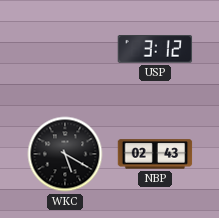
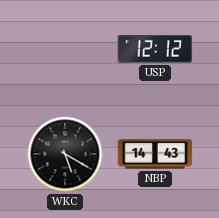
USP: 3:12 -> 12:12 (155, 50)
NBP: 02:43 -> 14:43 (155, 154)
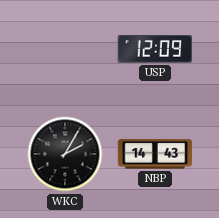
USP: 12:12 -> 12:09 (155, 50)
WKC: 5:20 -> 2:05 (65, 154)
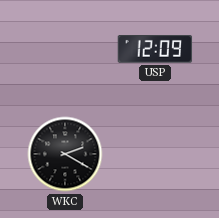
WKC: 2:05 -> 2:20 (65, 154)
NBP: 14:43 -> none (155, 154)
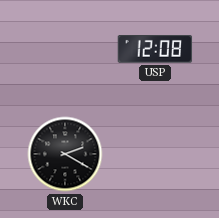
USP: 12:09 -> 12:08 (155, 50)
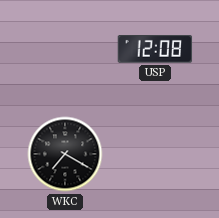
WKC: 2:20 -> 7:20 (65, 154)
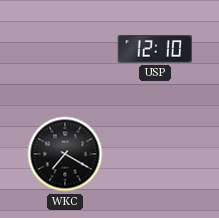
USP: 12:08 -> 12:10 (155, 50)
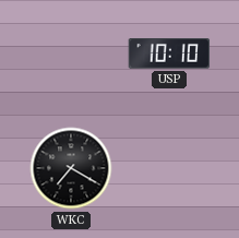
USP: 12:10 -> 10:10 (169, 55)
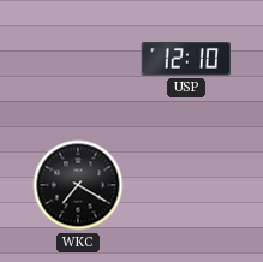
USP: 10:10 -> 12:10 (186, 60)
